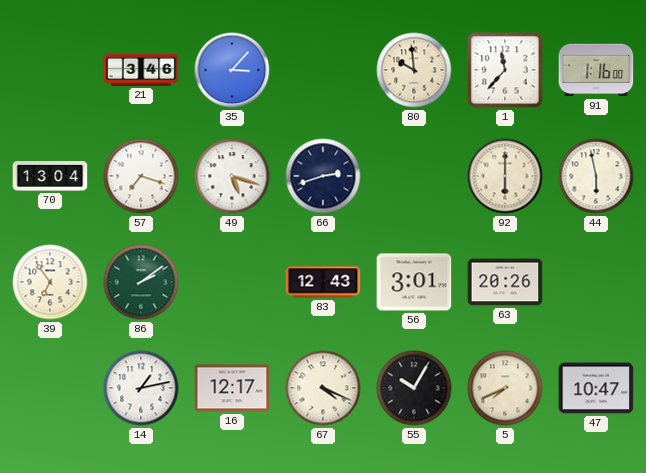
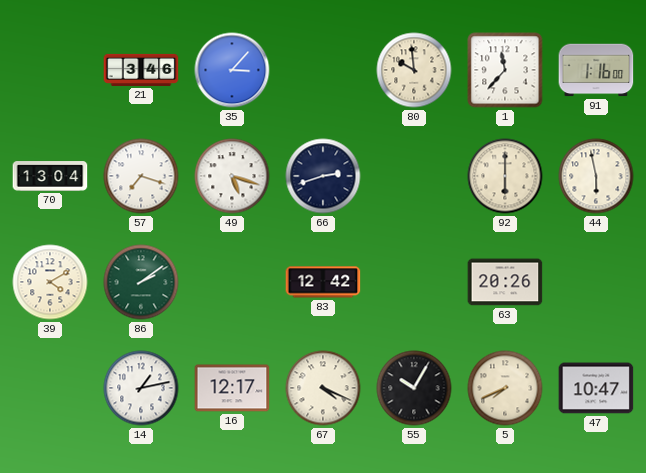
39: 6:54 -> 4:10 (50, 282)
83: 12:43 -> 12:42 (323, 282)
56: 3:01 -> none (414, 282)
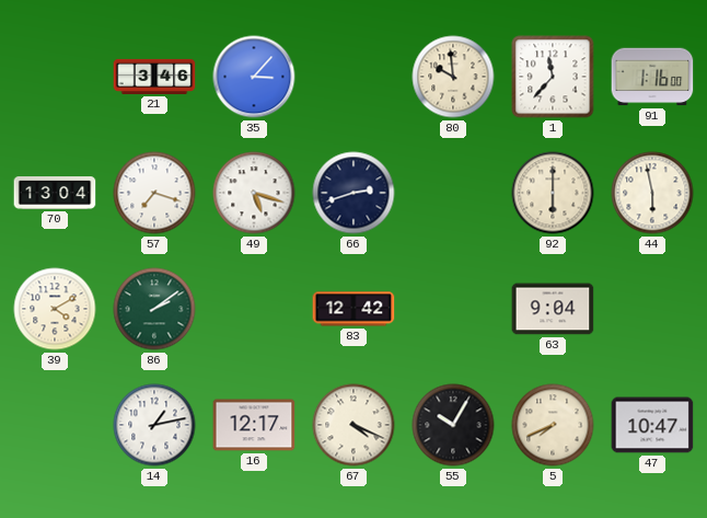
63: 20:26 -> 9:04 (553, 309)
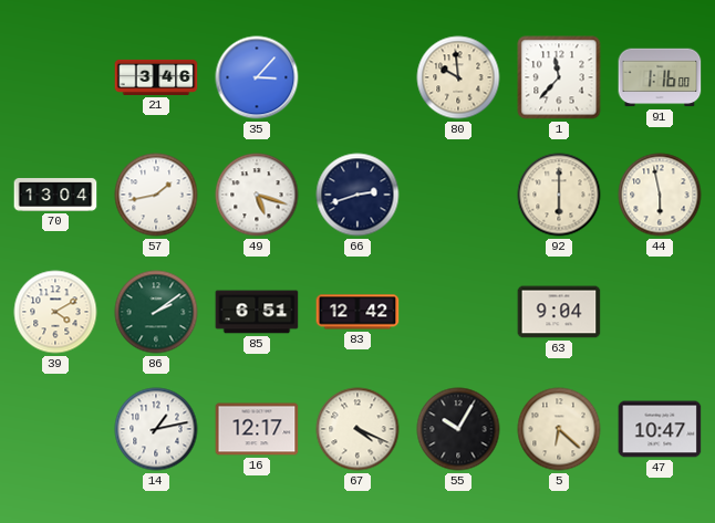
57: 7:18 -> 1:43 (156, 195)
85: none -> 6:51 (257, 312)
5: 7:41 -> 6:22 (559, 429)
